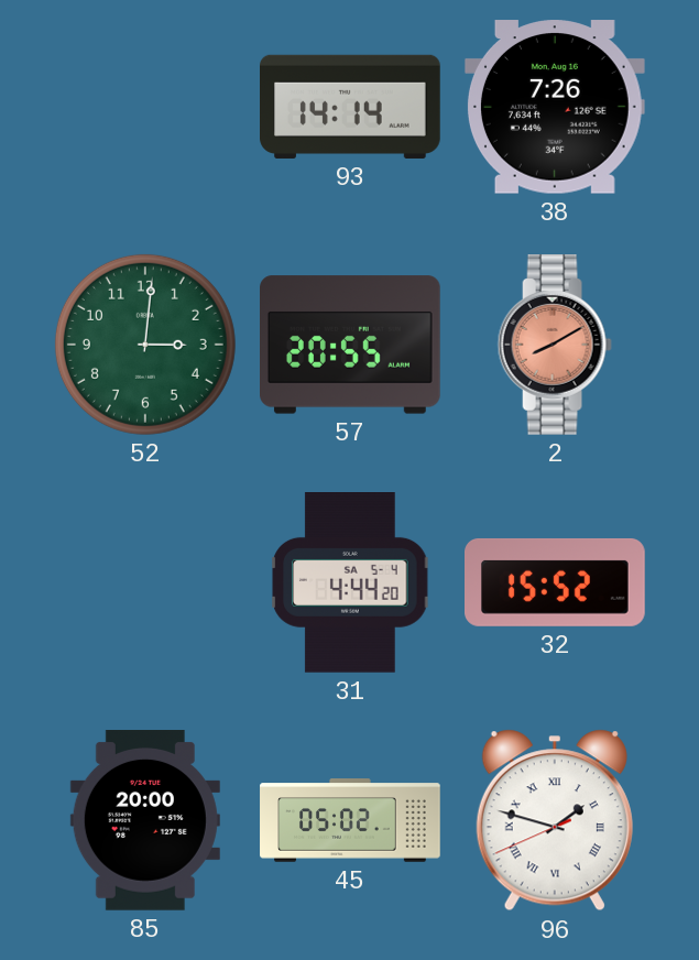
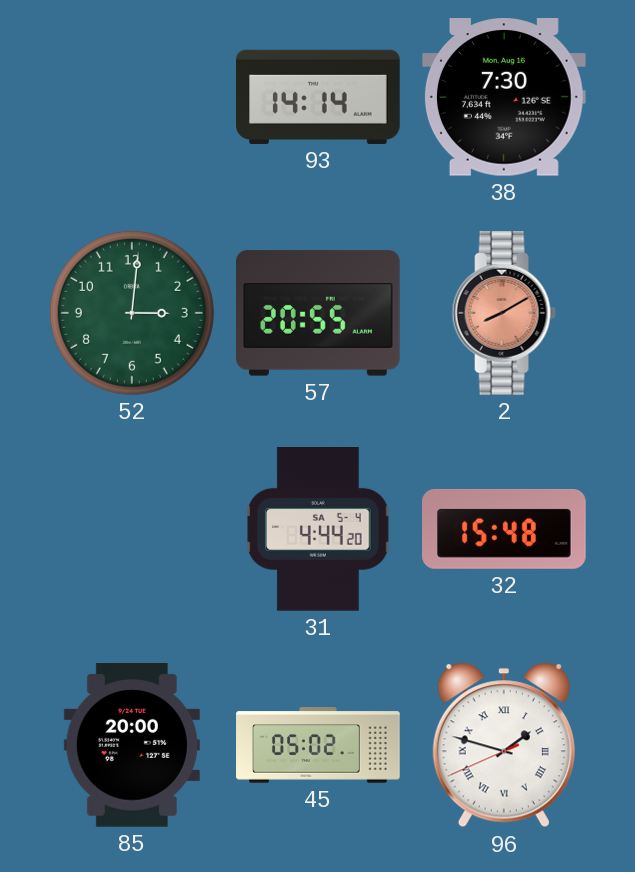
38: 7:26 -> 7:30 (504, 97)
32: 15:52 -> 15:48 (505, 529)
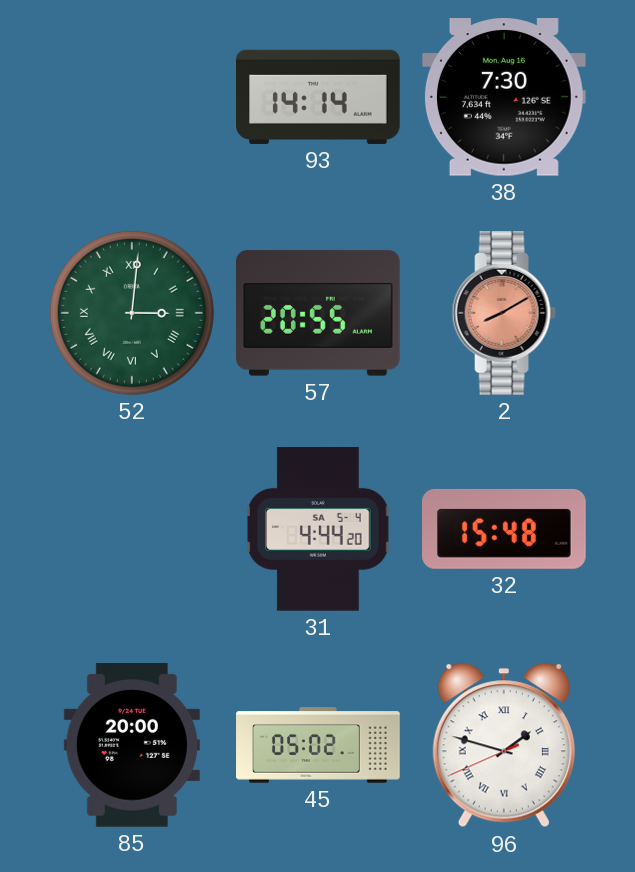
52 numerals: Arabic -> Roman (132, 313)
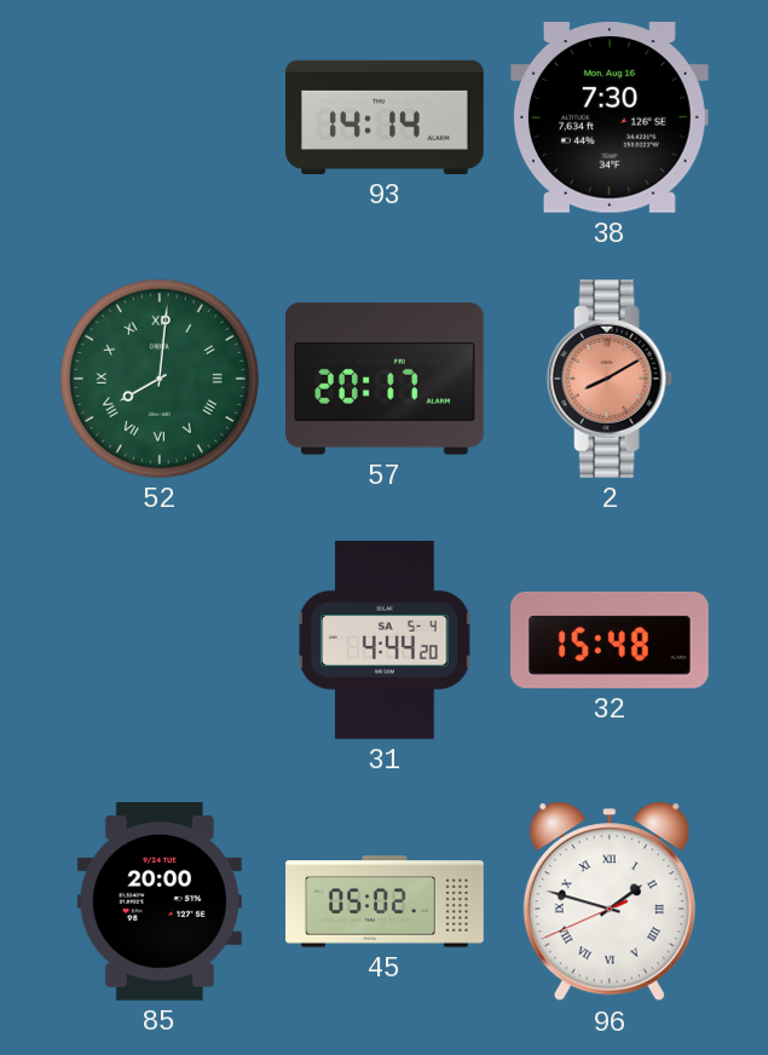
52: 3:01 -> 8:01 (160, 379)
57: 20:55 -> 20:17 (386, 379)
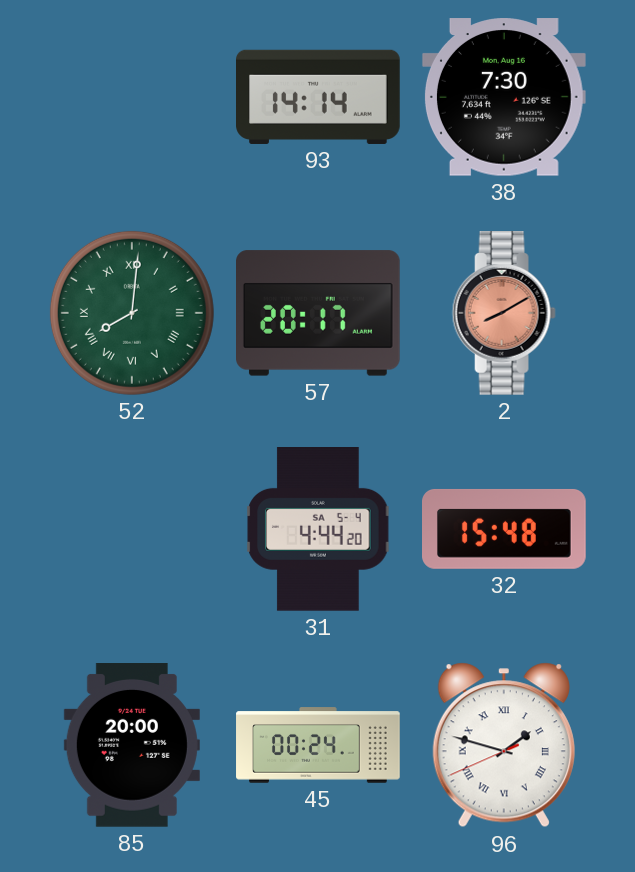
45: 05:02 -> 00:24 (318, 745)
